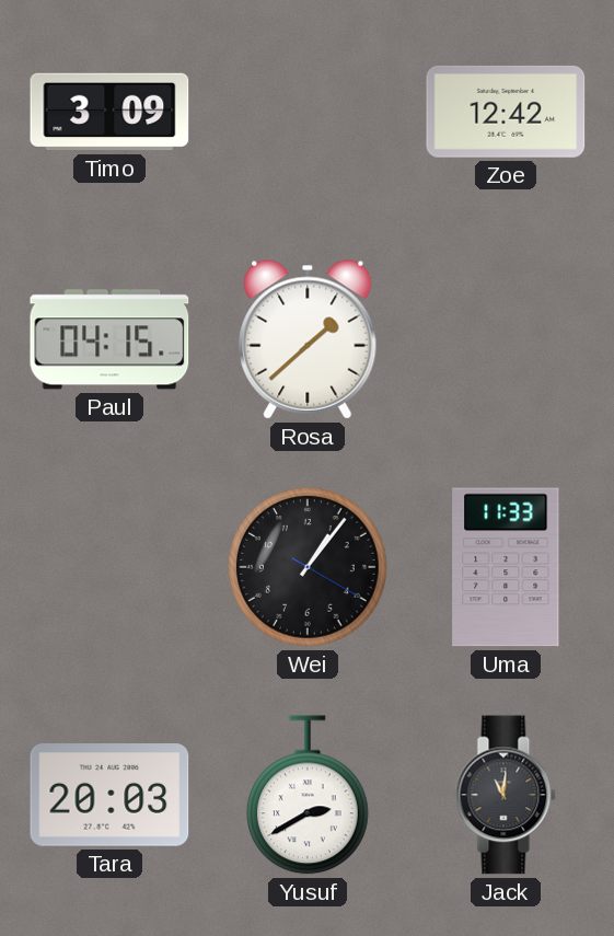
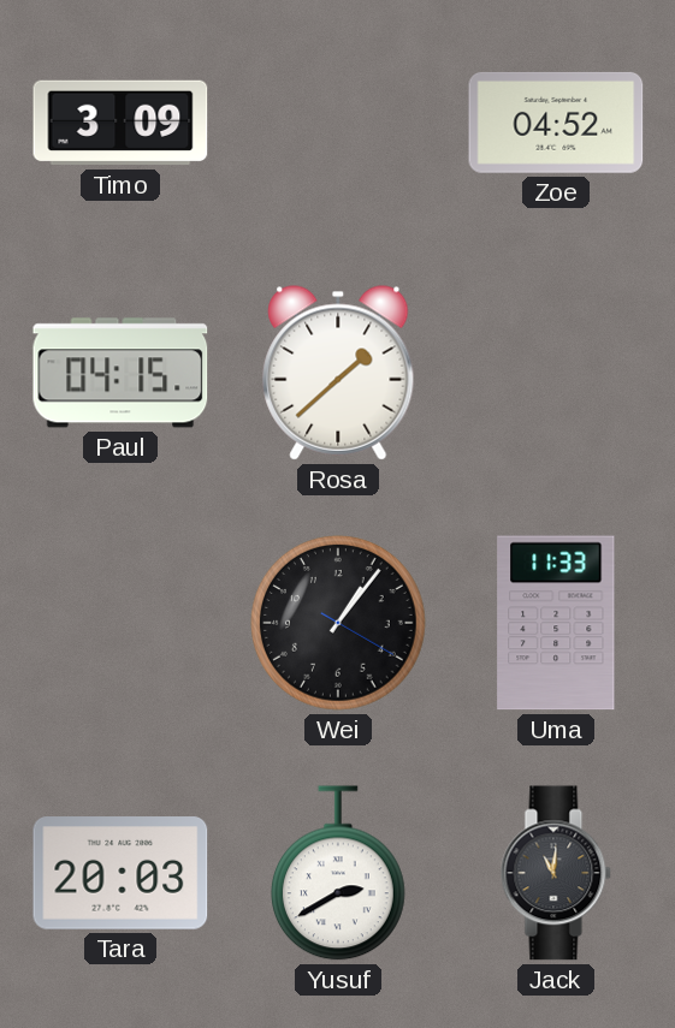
Zoe: 12:42 -> 04:52 (556, 123)
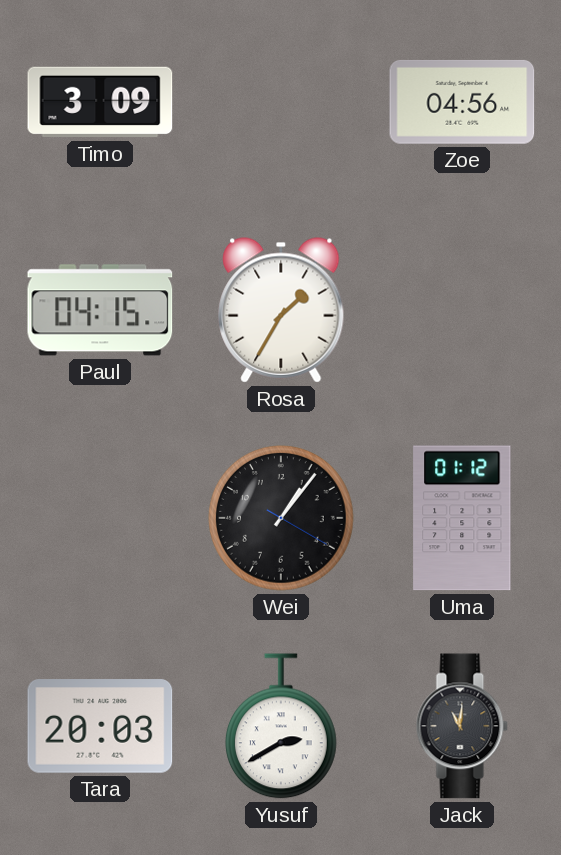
Zoe: 04:52 -> 04:56 (462, 102)
Rosa: 1:38 -> 1:35 (281, 310)
Uma: 11:33 -> 01:12 (462, 518)
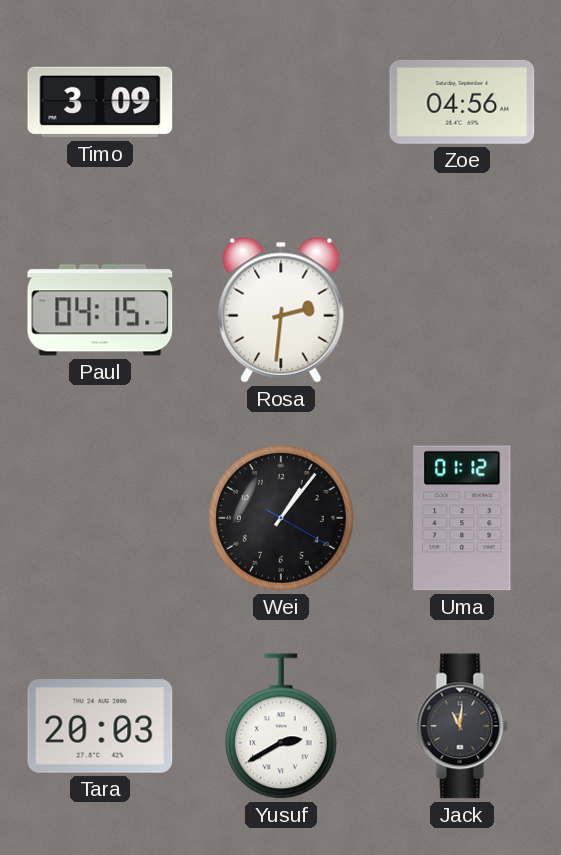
Rosa: 1:35 -> 2:31 (281, 310)
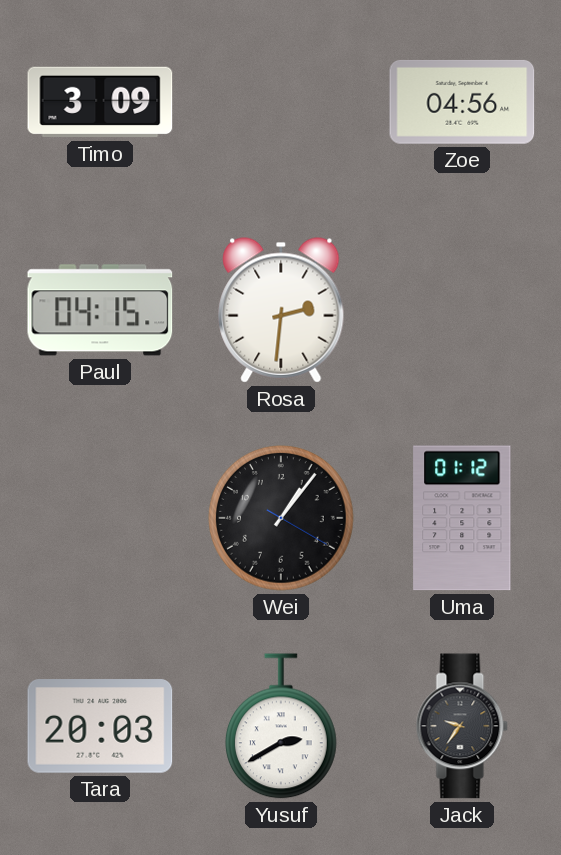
Jack: 11:01 -> 9:36 (462, 726)
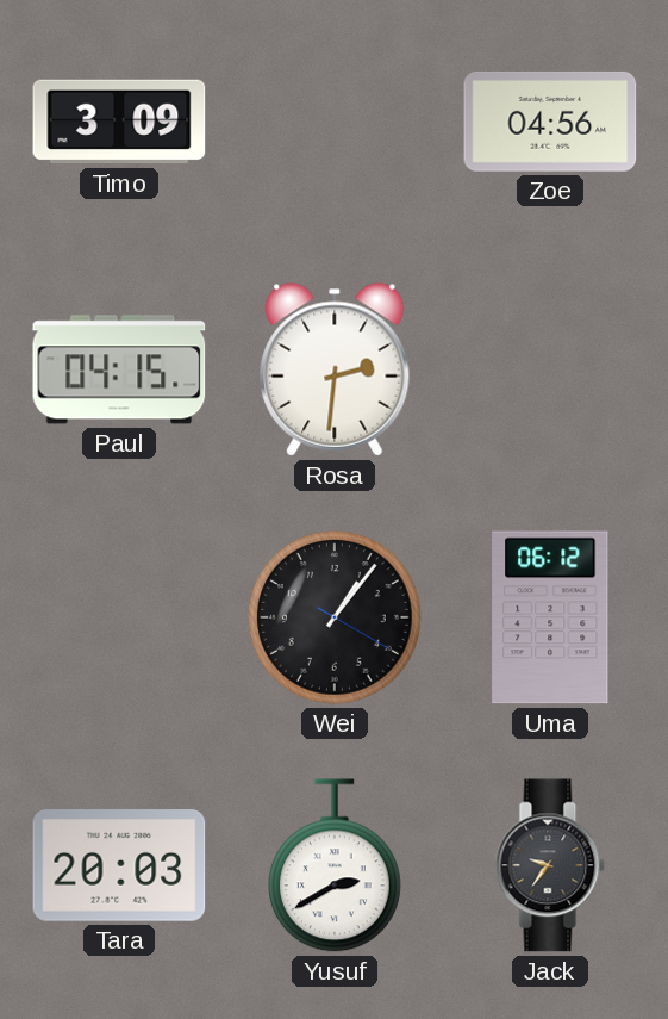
Uma: 01:12 -> 06:12 (550, 617)
